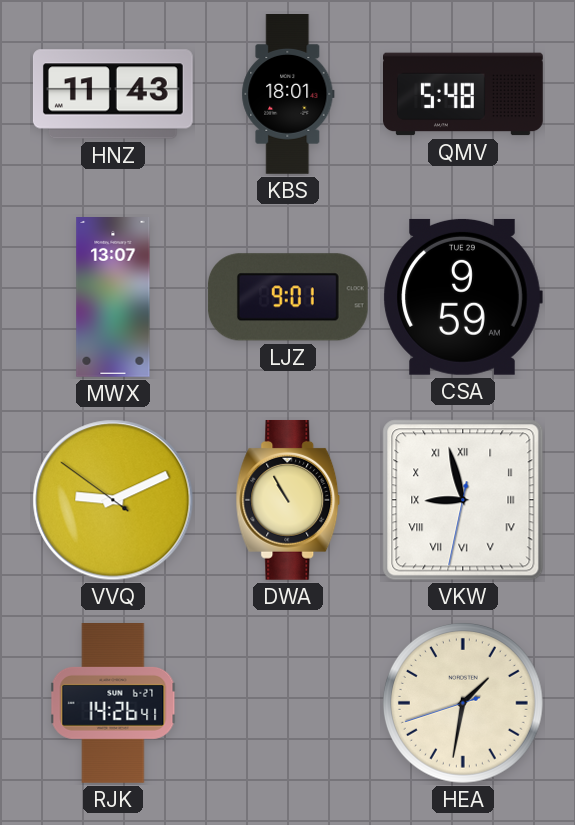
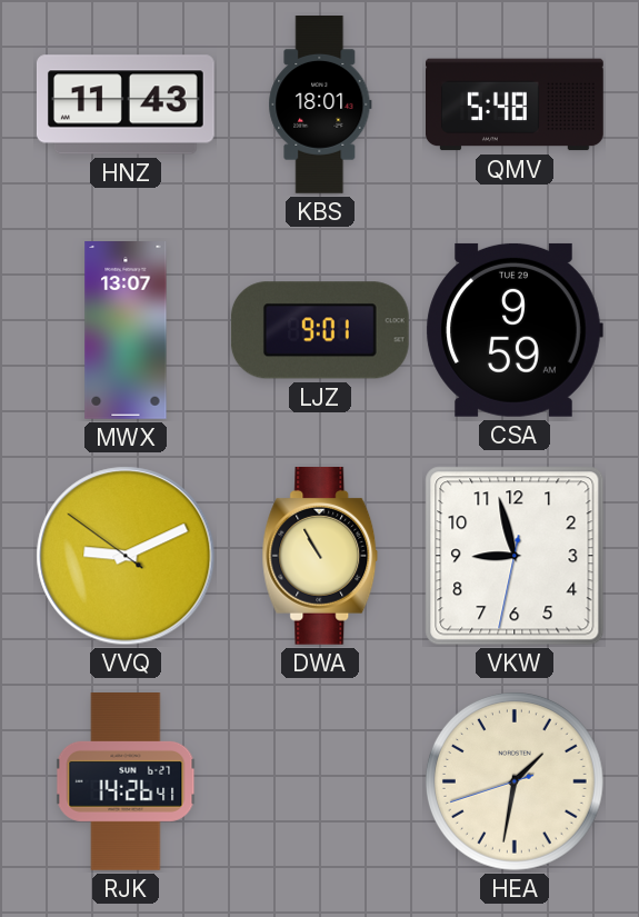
VKW numerals: Roman -> Arabic (515, 556)
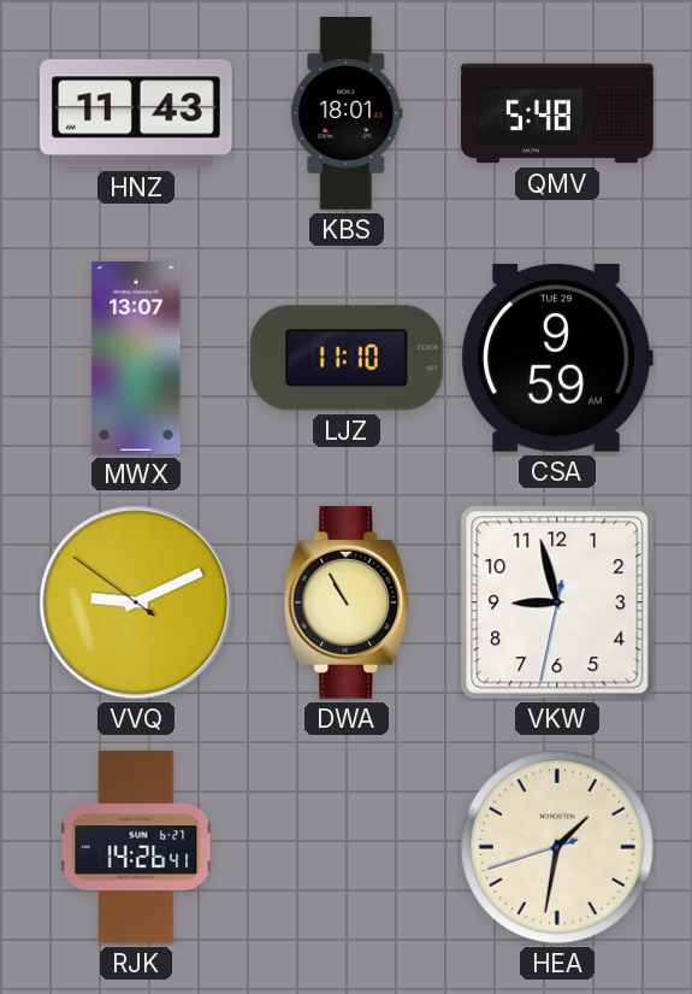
LJZ: 9:01 -> 11:10 (347, 358)
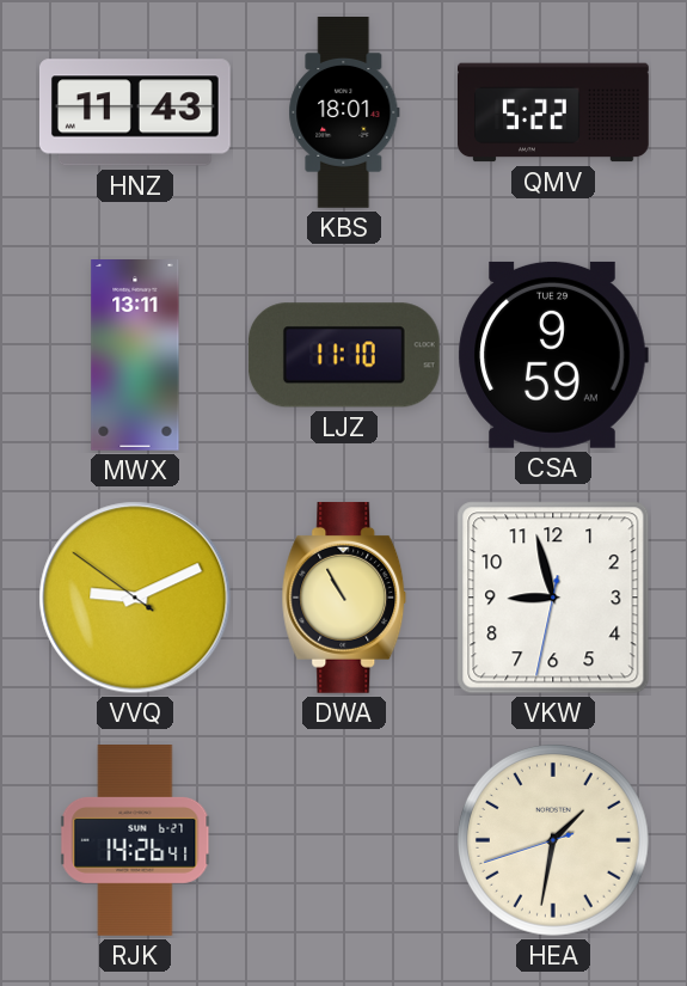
QMV: 5:48 -> 5:22 (554, 112)
MWX: 13:07 -> 13:11 (135, 356)
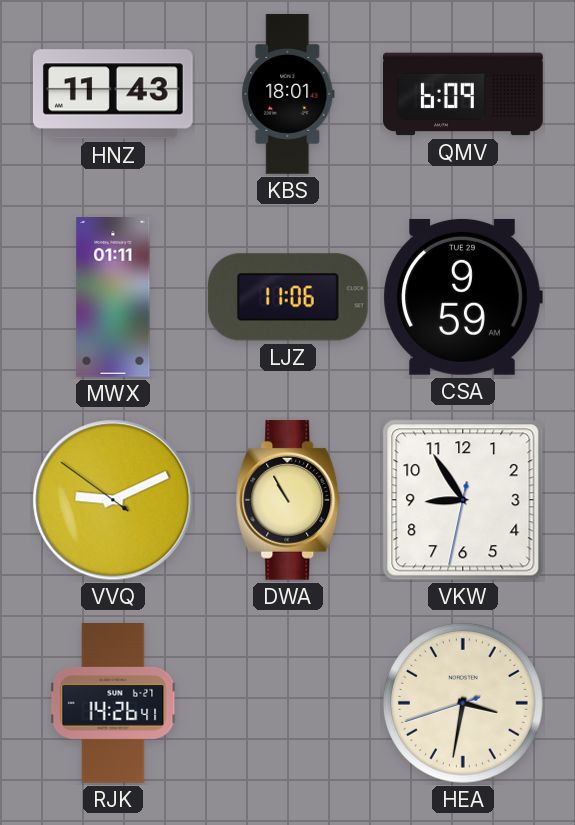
QMV: 5:22 -> 6:09 (464, 94)
MWX: 13:11 -> 01:11 (113, 298)
LJZ: 11:10 -> 11:06 (288, 297)
VKW: 8:57 -> 8:54 (463, 500)
HEA: 1:31 -> 3:31 (464, 704)
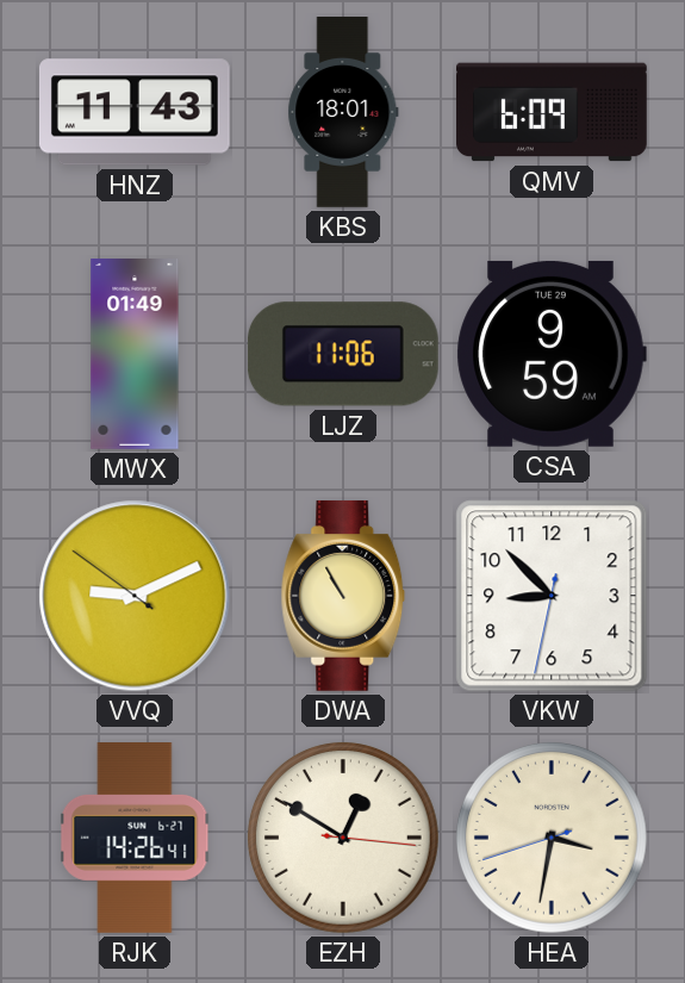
MWX: 01:11 -> 01:49 (135, 355)
VKW: 8:54 -> 8:52 (552, 596)
EZH: none -> 12:50 (344, 839)
